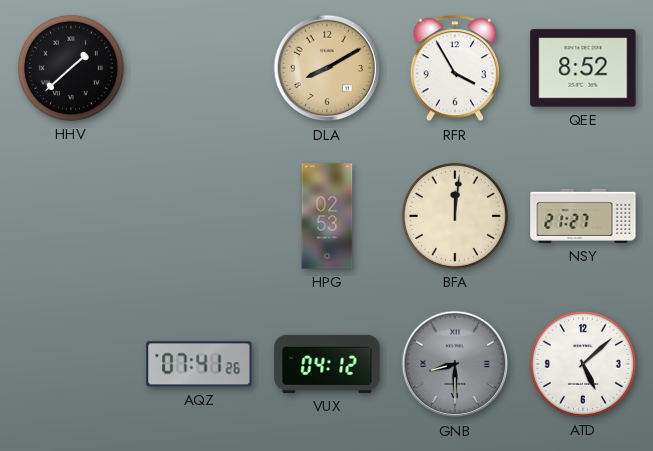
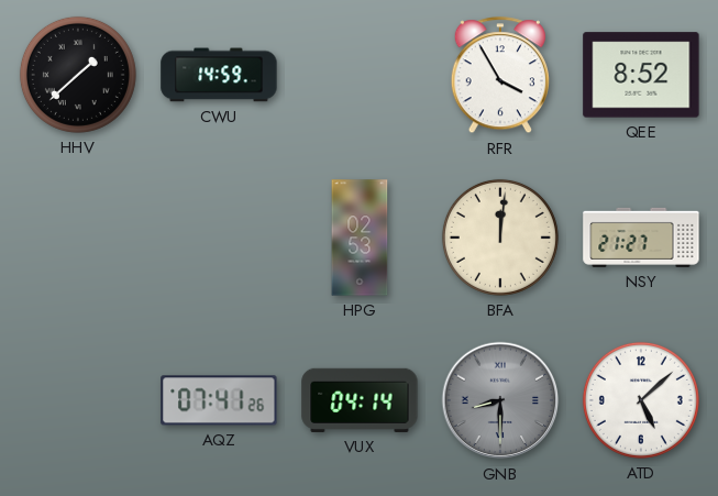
CWU: none -> 14:59 (219, 75)
DLA: 8:10 -> none (327, 68)
VUX: 04:12 -> 04:14 (360, 400)
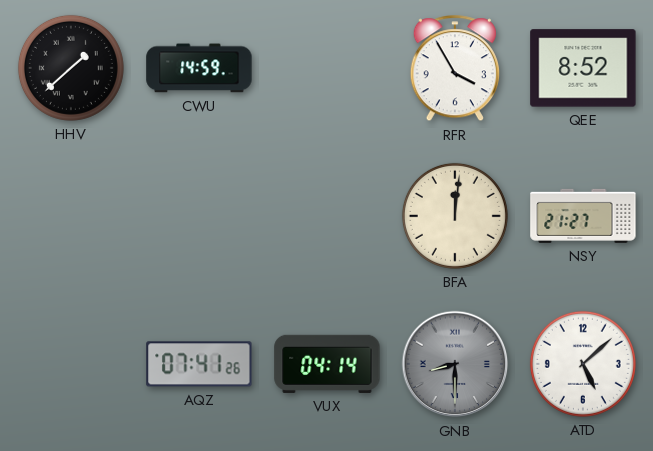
HPG: 02:53 -> none (360, 238)
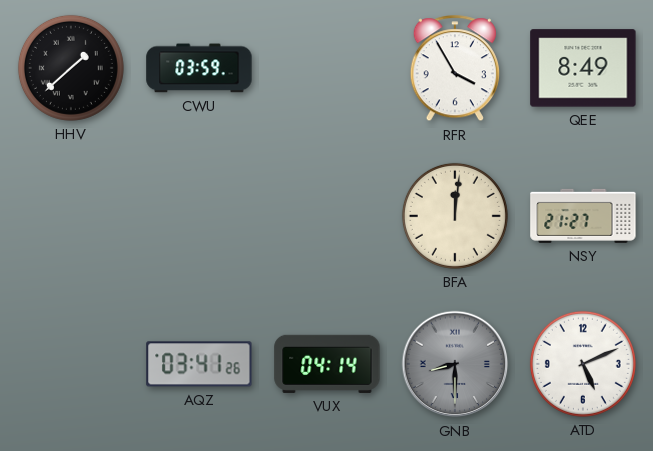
CWU: 14:59 -> 03:59 (199, 68)
QEE: 8:52 -> 8:49 (583, 68)
AQZ: 07:41 -> 03:41 (199, 364)
ATD: 5:08 -> 5:11 (583, 364)
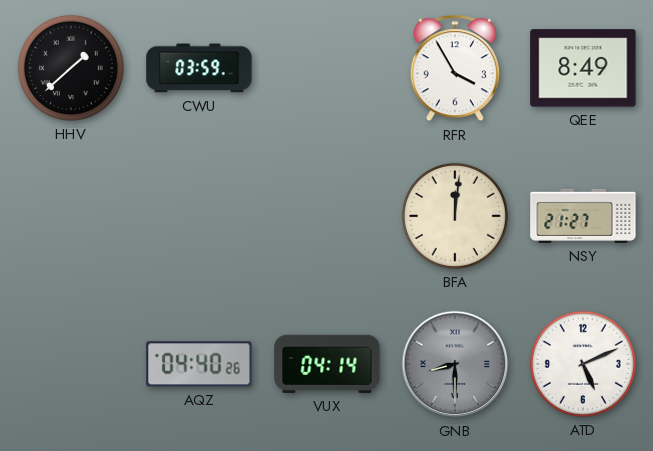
AQZ: 03:41 -> 04:40 (199, 364)
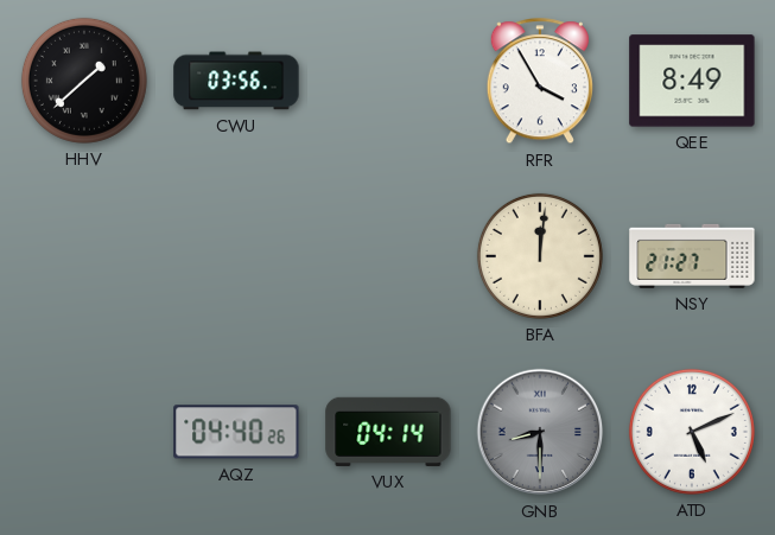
CWU: 03:59 -> 03:56 (236, 81)
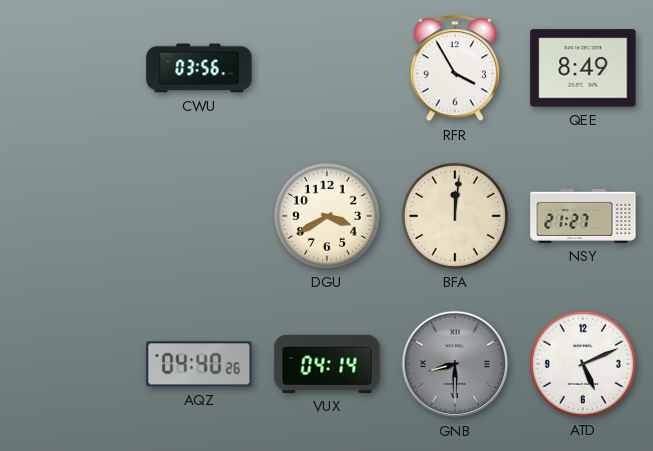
HHV: 1:38 -> none (84, 81)
DGU: none -> 3:40 (327, 216)
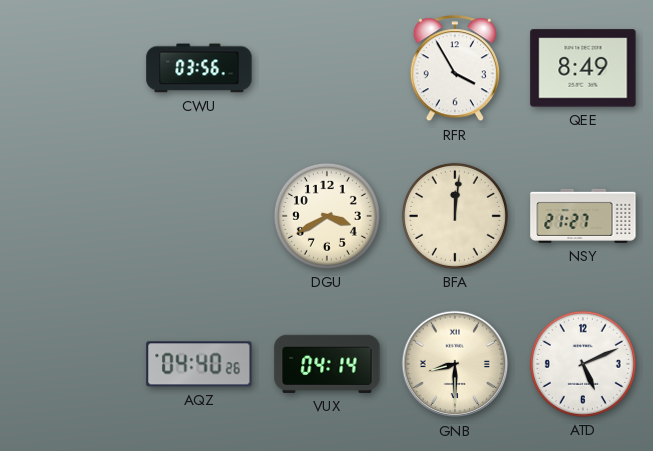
GNB dial: grey -> cream (455, 364)
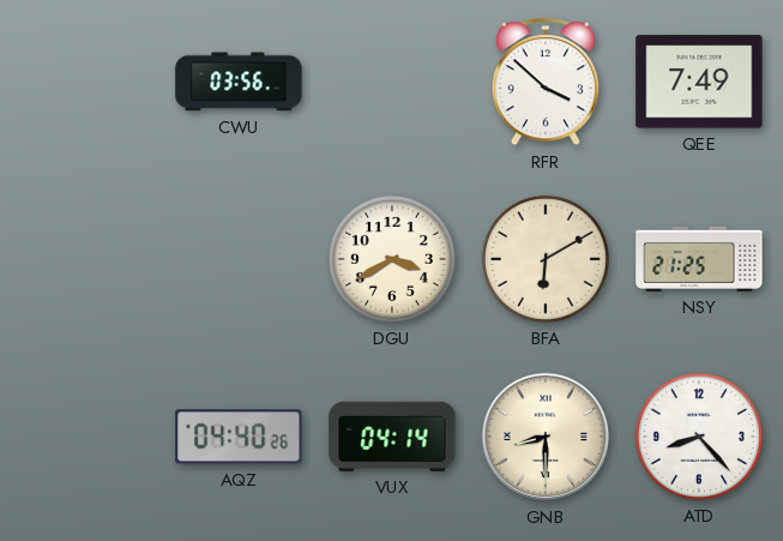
RFR: 3:55 -> 3:52 (546, 83)
QEE: 8:49 -> 7:49 (699, 82)
BFA: 12:01 -> 6:10 (546, 259)
NSY: 21:27 -> 21:25 (699, 259)
ATD: 5:11 -> 8:23 (699, 437)
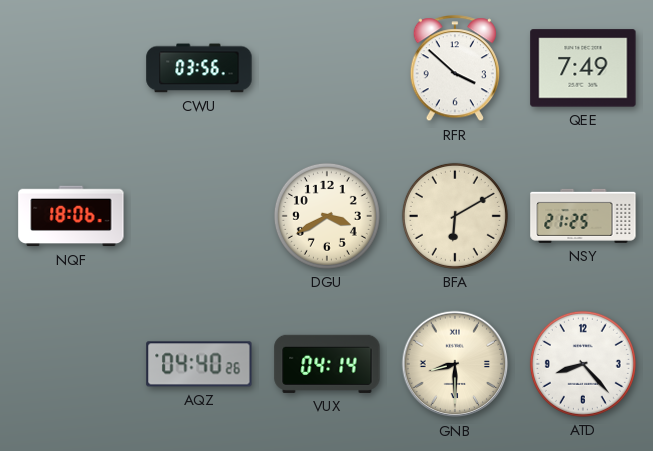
NQF: none -> 18:06 (71, 216)
